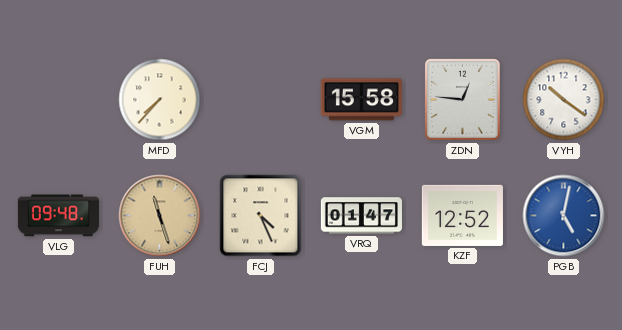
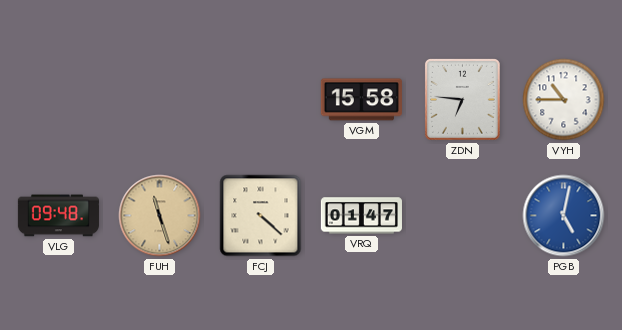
MFD: 7:37 -> none (160, 100)
ZDN: 12:46 -> 6:46 (463, 100)
VYH: 10:21 -> 10:45 (564, 100)
FCJ: 4:26 -> 4:22 (261, 216)
KZF: 12:52 -> none (462, 215)
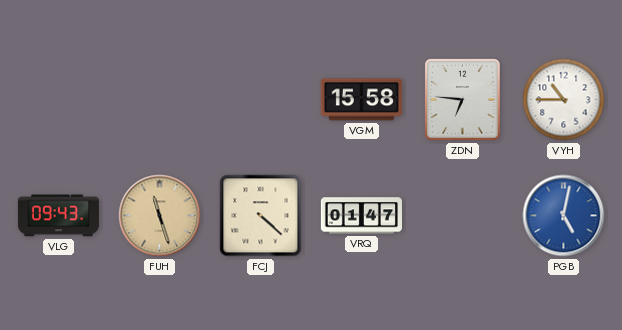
VLG: 09:48 -> 09:43 (58, 216)
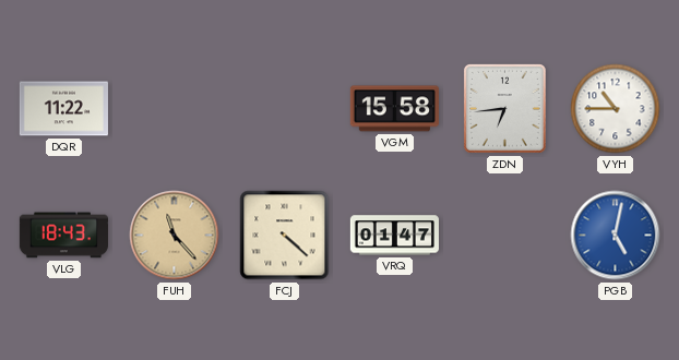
DQR: none -> 11:22 (63, 109)
ZDN: 6:46 -> 6:44 (505, 109)
VLG: 09:43 -> 18:43 (63, 236)
FUH: 11:27 -> 11:23 (175, 236)
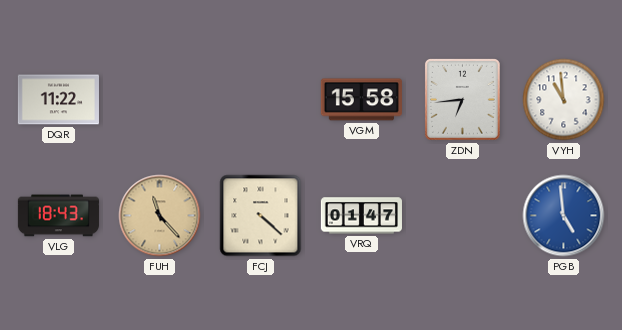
VYH: 10:45 -> 10:59 (564, 100)
PGB: 5:02 -> 4:59 (564, 216)
